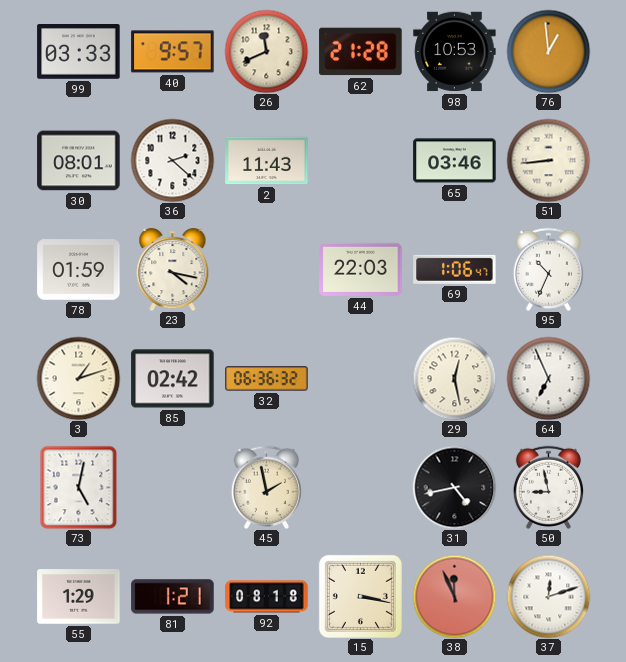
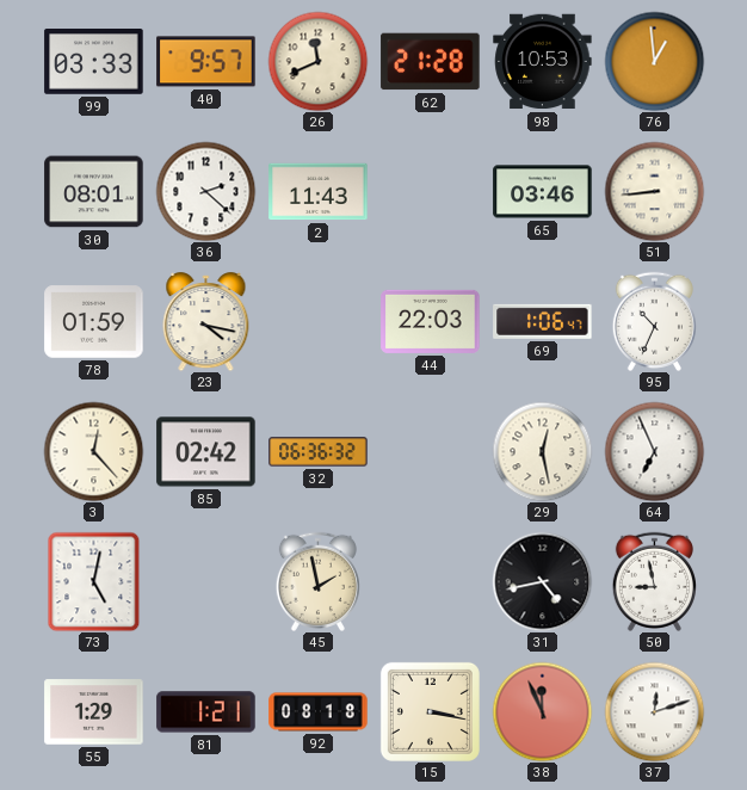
3: 1:12 -> 12:23 (93, 451)
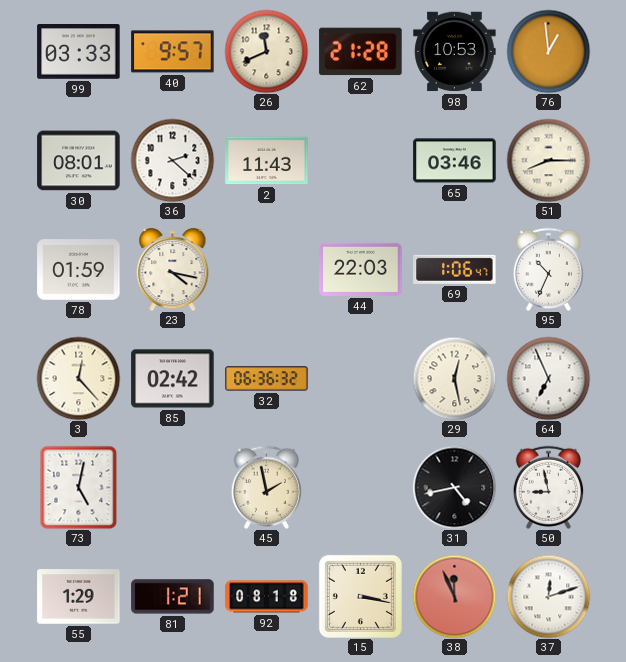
51: 8:44 -> 8:15 (548, 160)
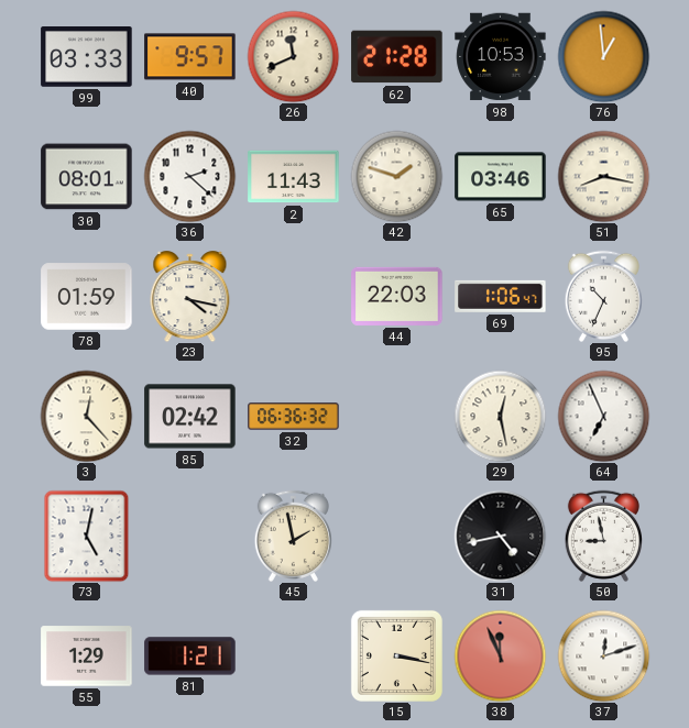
42: none -> 1:48 (396, 176)
51: 8:15 -> 8:17 (603, 176)
92: 08:18 -> none (267, 597)
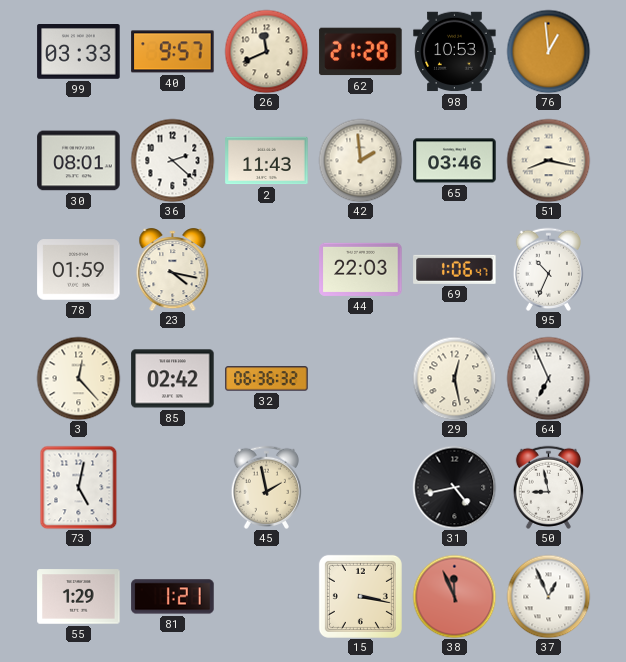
42: 1:48 -> 1:59 (360, 160)
37: 12:12 -> 12:56 (548, 596)
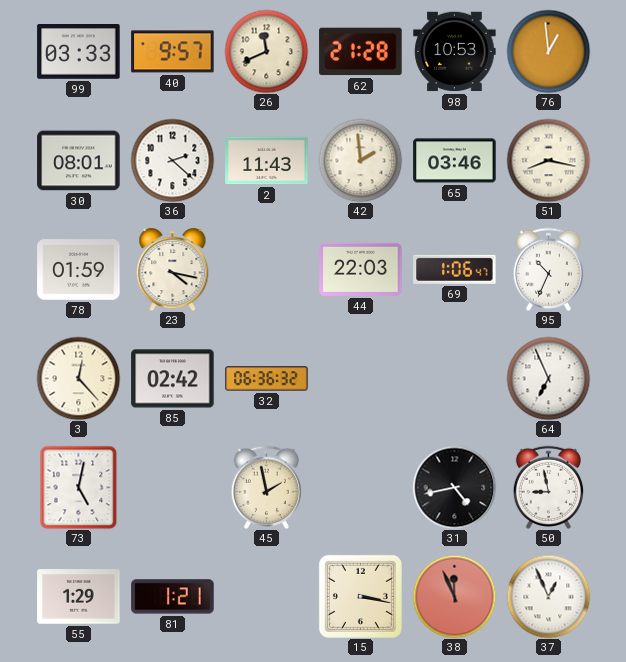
29: 12:28 -> none (454, 378)
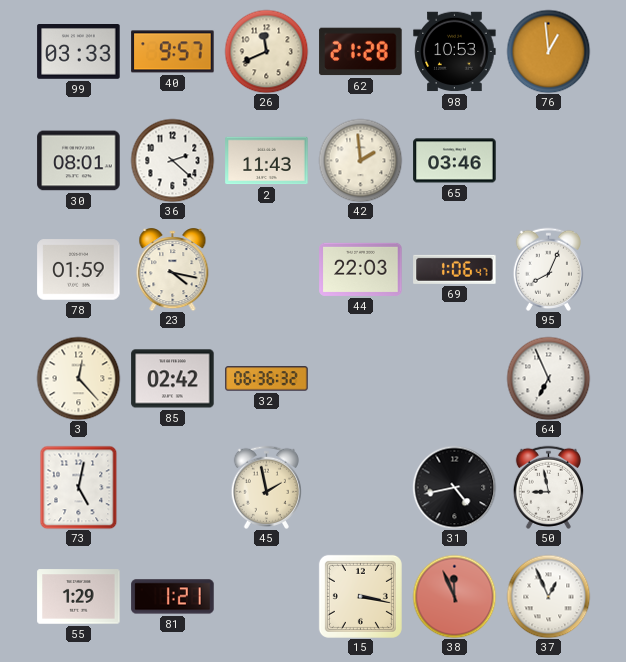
51: 8:17 -> none (548, 160)
95: 10:34 -> 8:04 (548, 269)
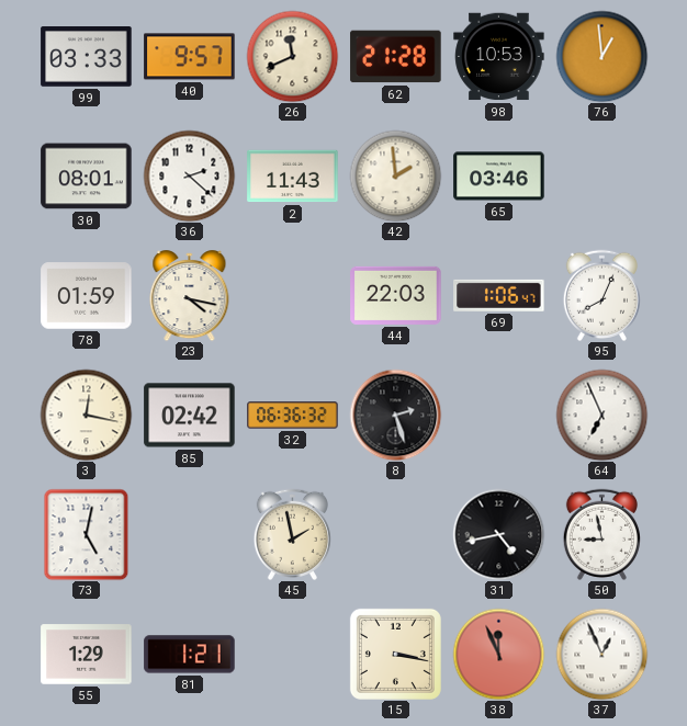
3: 12:23 -> 12:17 (86, 415)
8: none -> 2:27 (395, 415)
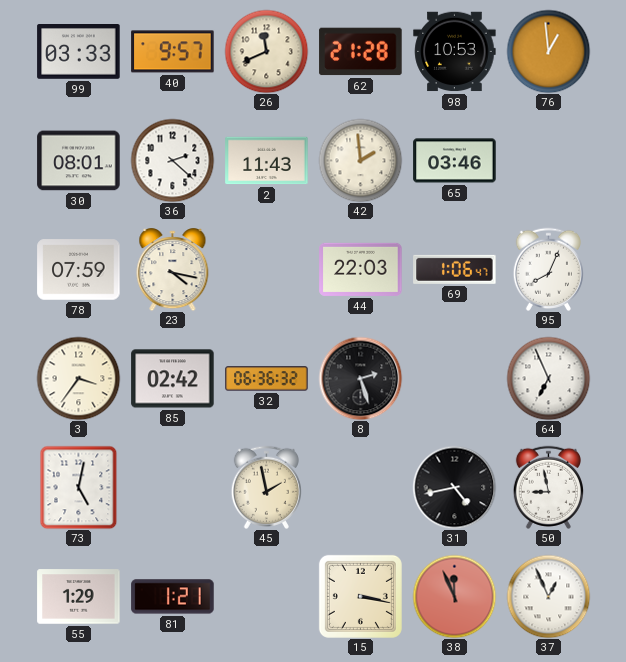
78: 01:59 -> 07:59 (79, 270)
3: 12:17 -> 3:36 (78, 378)
